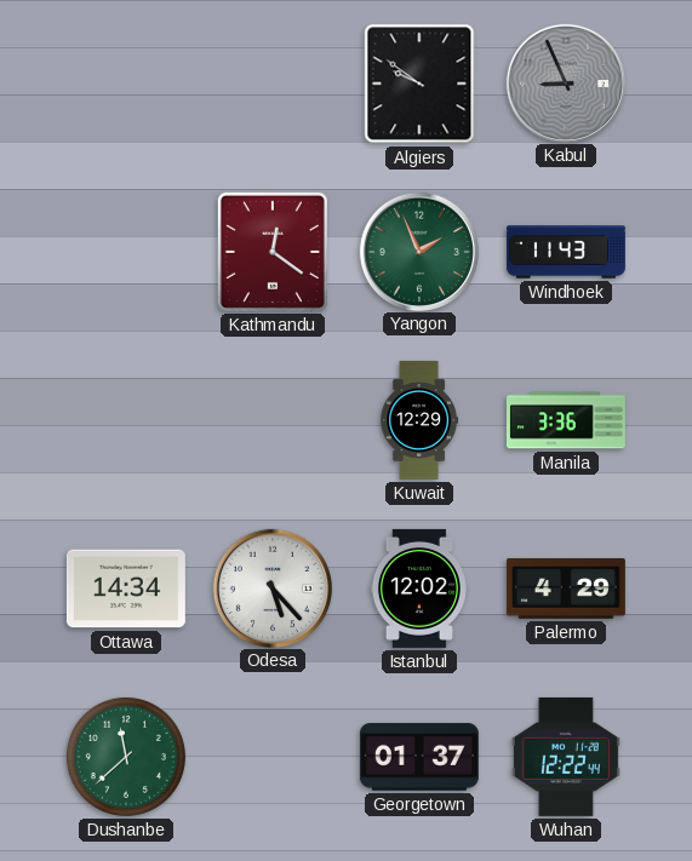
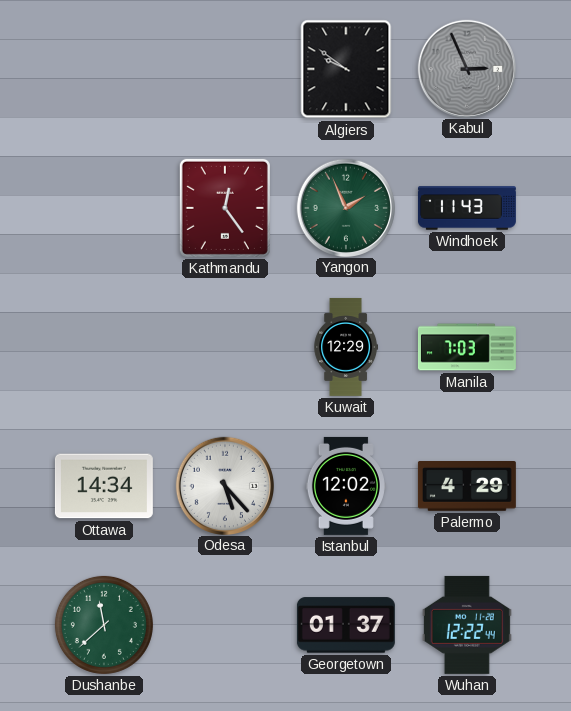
Kabul: 8:56 -> 2:56 (466, 68)
Kathmandu: 12:21 -> 12:24 (225, 208)
Manila: 3:36 -> 7:03 (467, 347)
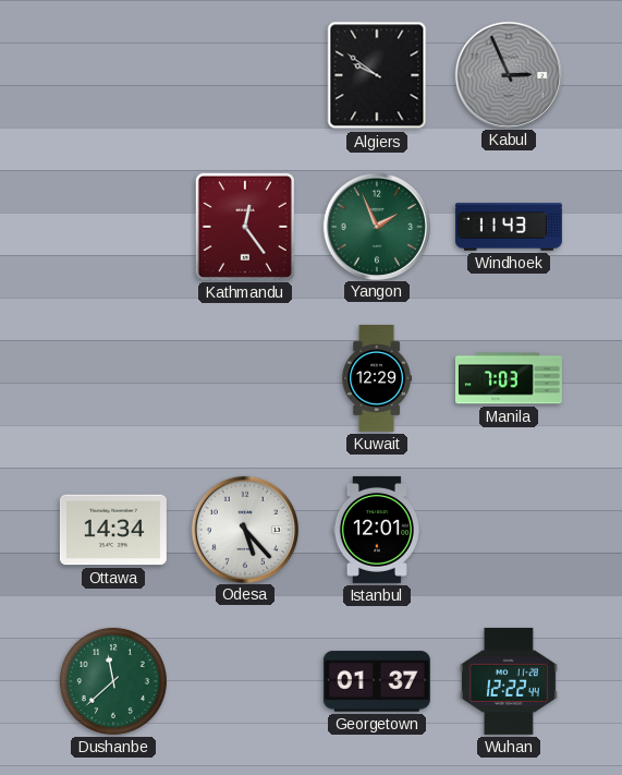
Istanbul: 12:02 -> 12:01 (377, 530)
Palermo: 4:29 -> none (467, 487)
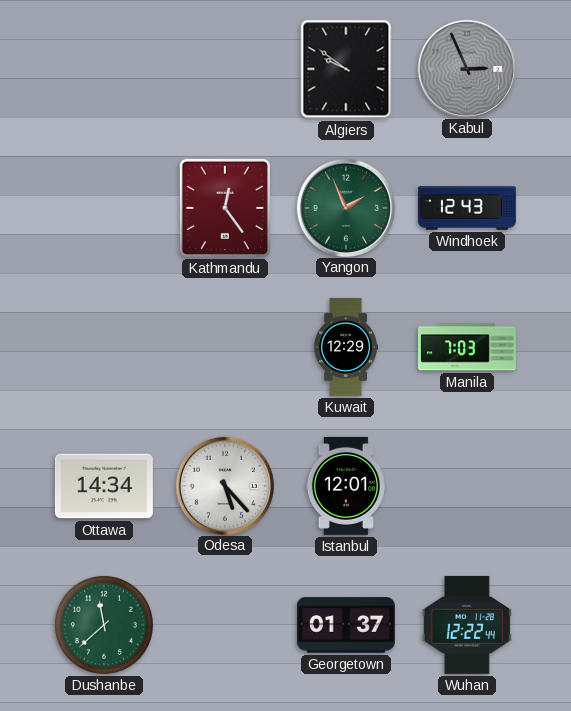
Windhoek: 11:43 -> 12:43 (467, 208)
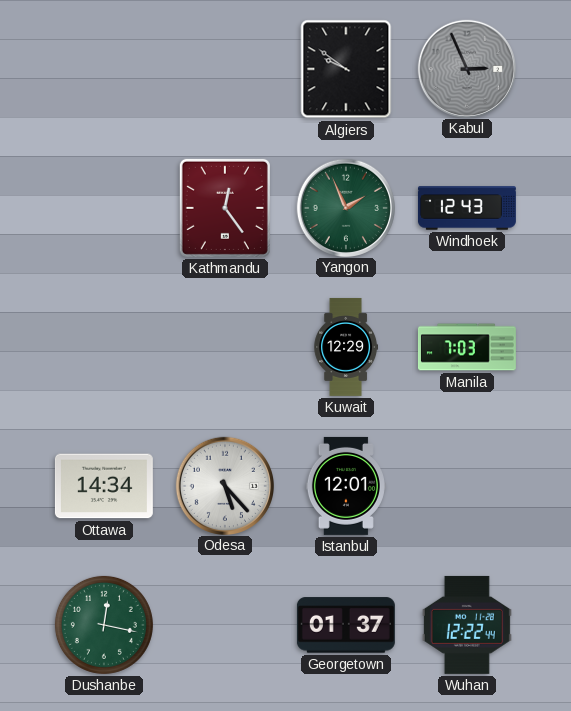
Dushanbe: 11:38 -> 12:17 (104, 625)
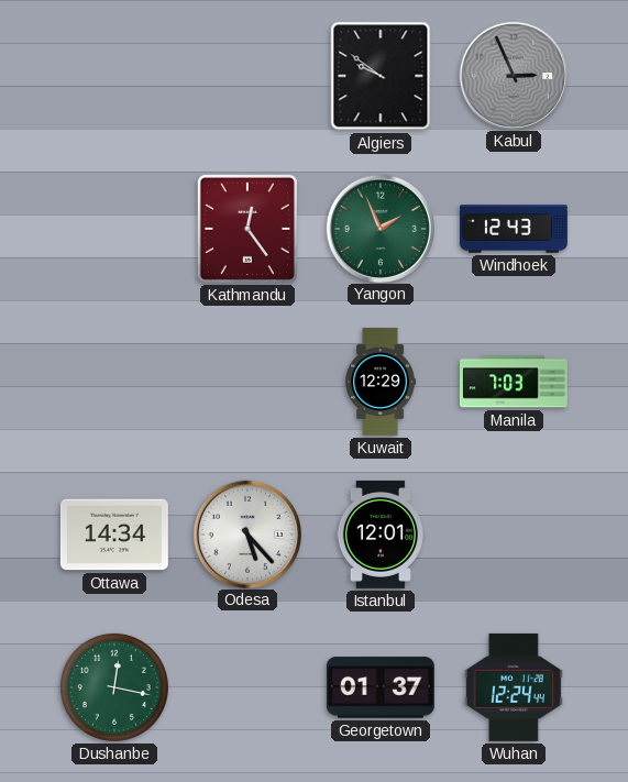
Wuhan: 12:22 -> 12:24 (514, 687)
